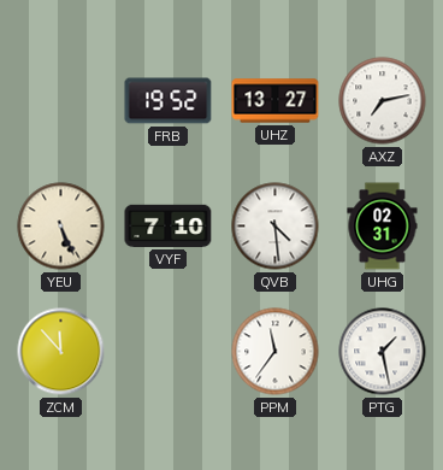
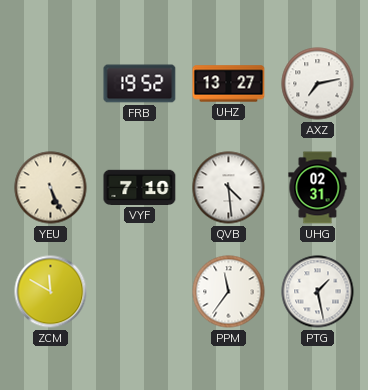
ZCM: 11:53 -> 11:50 (51, 292)
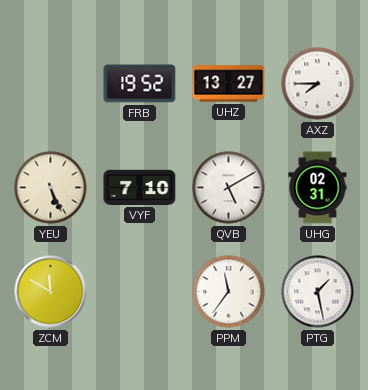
AXZ: 7:13 -> 7:45 (318, 84)
QVB: 4:29 -> 5:10 (229, 188)
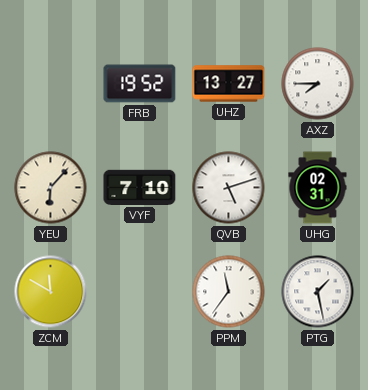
YEU: 5:26 -> 6:07 (51, 188)
QVB: 5:10 -> 5:12 (229, 188)
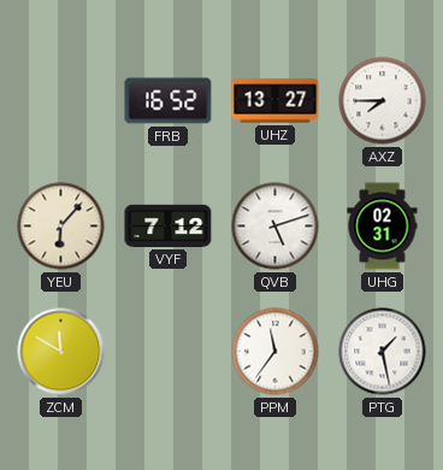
FRB: 19:52 -> 16:52 (169, 101)
VYF: 7:10 -> 7:12 (169, 225)
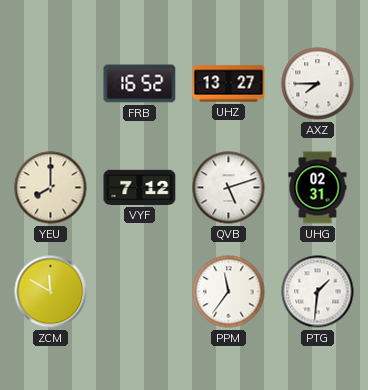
YEU: 6:07 -> 8:00 (51, 188)
PTG: 1:28 -> 1:31 (318, 292)
